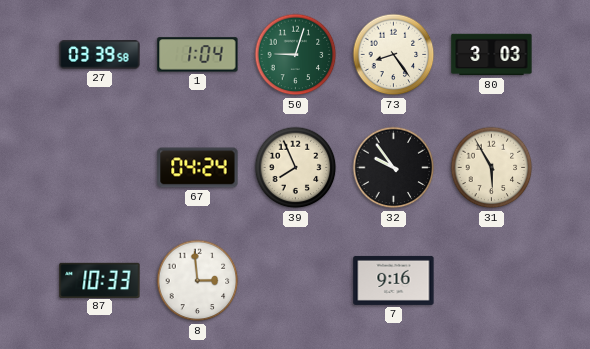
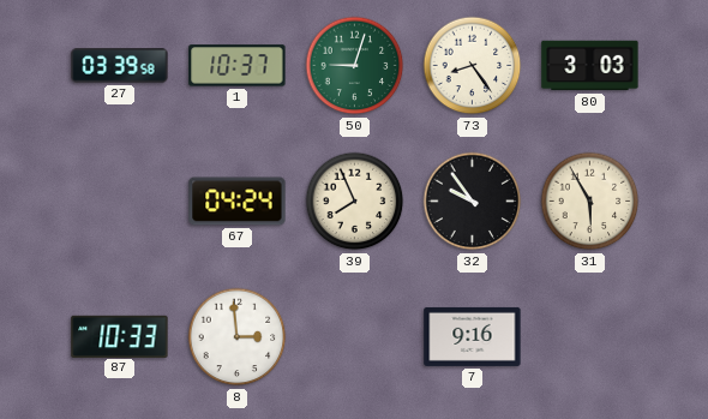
1: 1:04 -> 10:37 (238, 66)
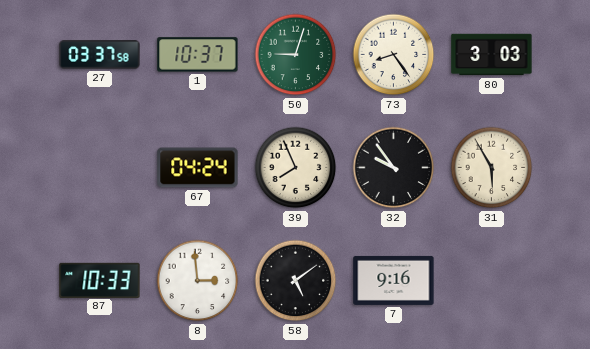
27: 03:39 -> 03:37 (100, 55)
58: none -> 5:09 (296, 281)
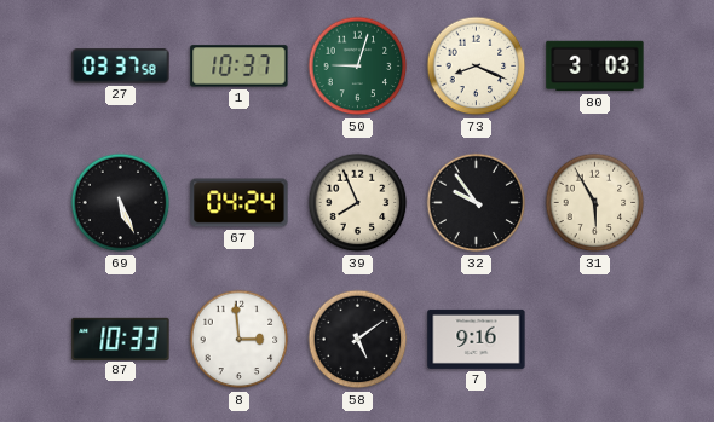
73: 8:24 -> 8:19 (477, 67)
69: none -> 5:26 (121, 203)
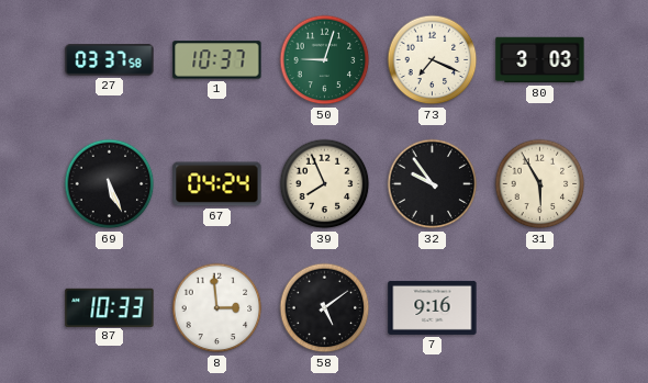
73: 8:19 -> 7:19 (433, 60)
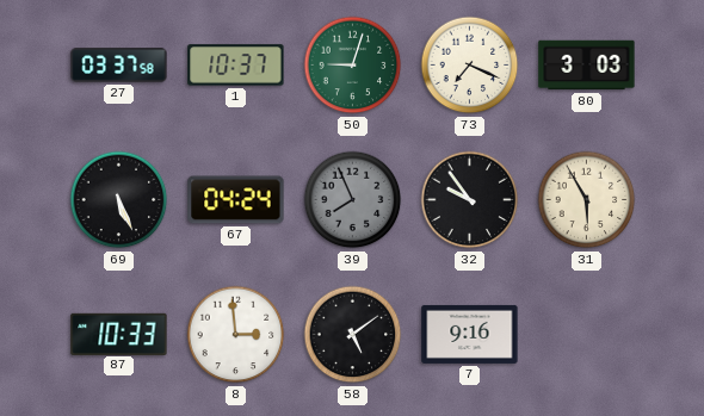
39 dial: cream -> grey (353, 200)
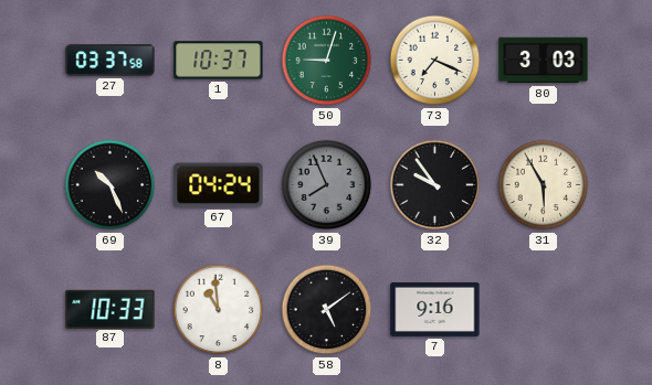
69: 5:26 -> 10:26 (111, 185)
8: 2:59 -> 10:59 (219, 310)
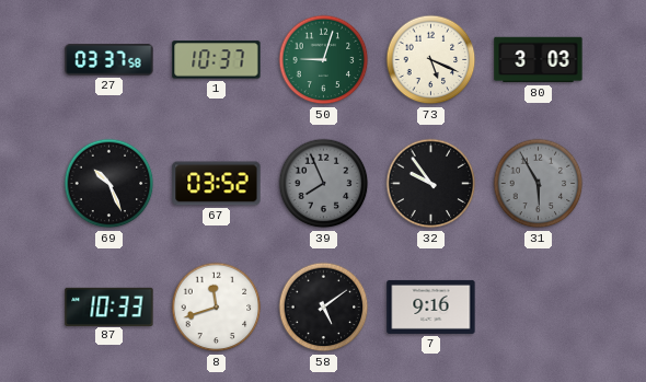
73: 7:19 -> 5:19 (431, 60)
67: 04:24 -> 03:52 (217, 184)
31 dial: cream -> grey (539, 184)
8: 10:59 -> 11:42 (217, 308)
